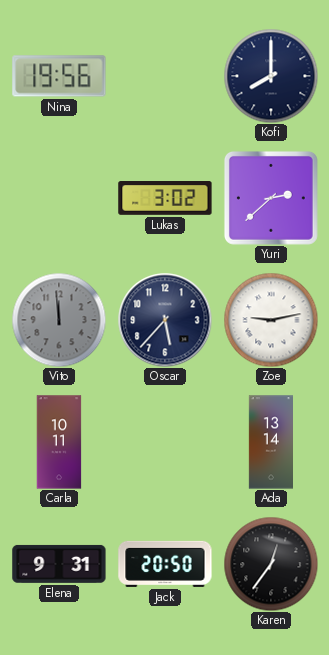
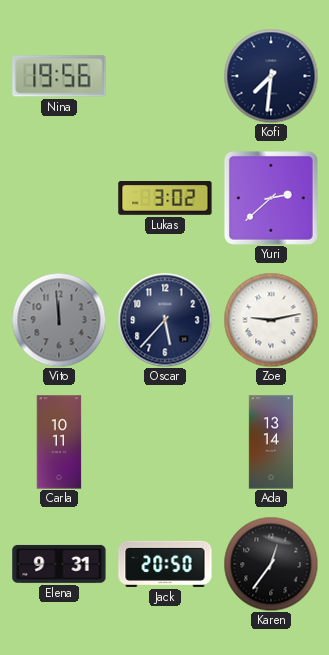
Kofi: 8:00 -> 7:31 (271, 76)
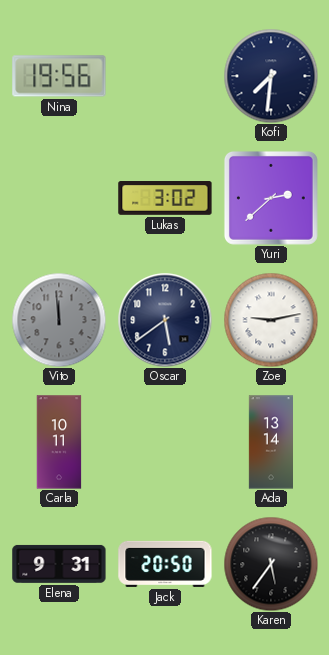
Oscar: 5:37 -> 5:39 (165, 320)
Karen: 12:36 -> 5:36 (271, 564)
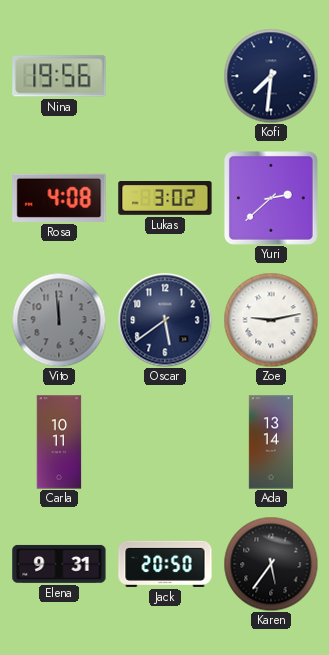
Rosa: none -> 4:08 (59, 198)
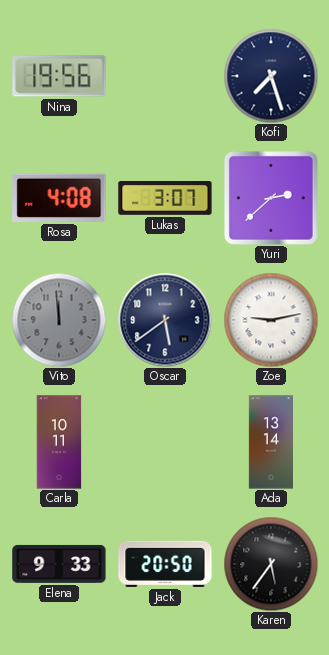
Kofi: 7:31 -> 7:27 (271, 76)
Lukas: 3:02 -> 3:07 (165, 199)
Elena: 9:31 -> 9:33 (59, 564)
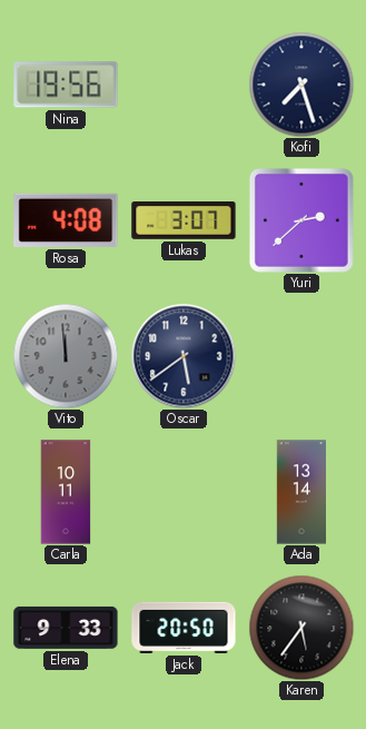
Zoe: 9:13 -> none (271, 320)
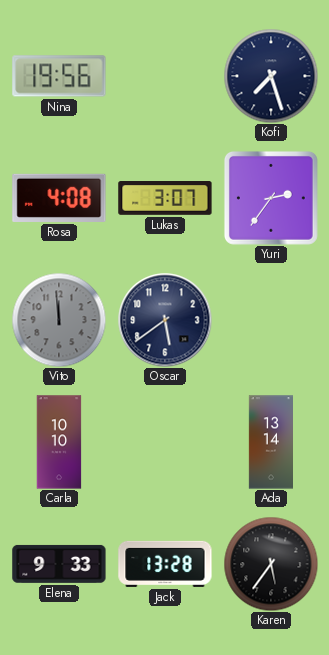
Yuri: 2:38 -> 2:36 (271, 198)
Carla: 10:11 -> 10:10 (59, 442)
Jack: 20:50 -> 13:28 (165, 564)
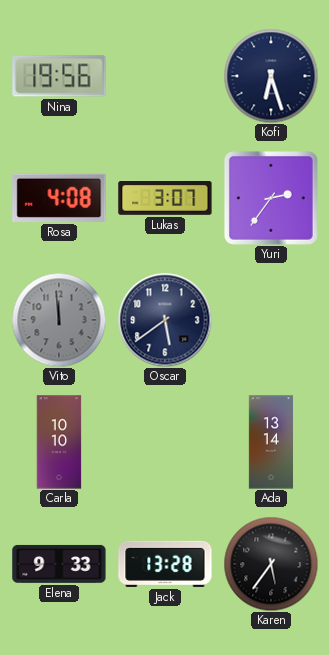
Kofi: 7:27 -> 6:27 (271, 76)
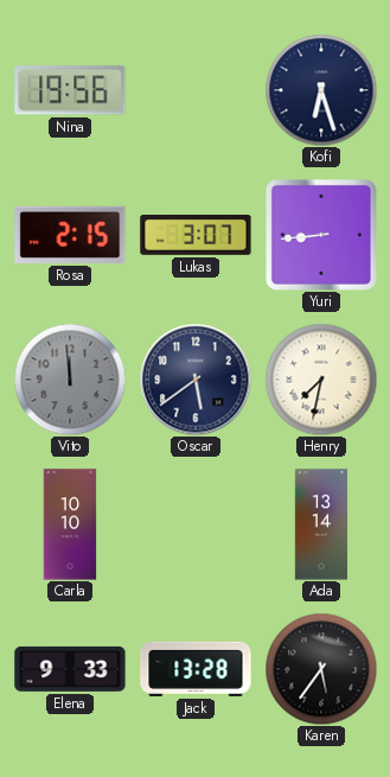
Rosa: 4:08 -> 2:15 (70, 235)
Yuri: 2:36 -> 8:44 (321, 235)
Henry: none -> 7:32 (321, 380)
